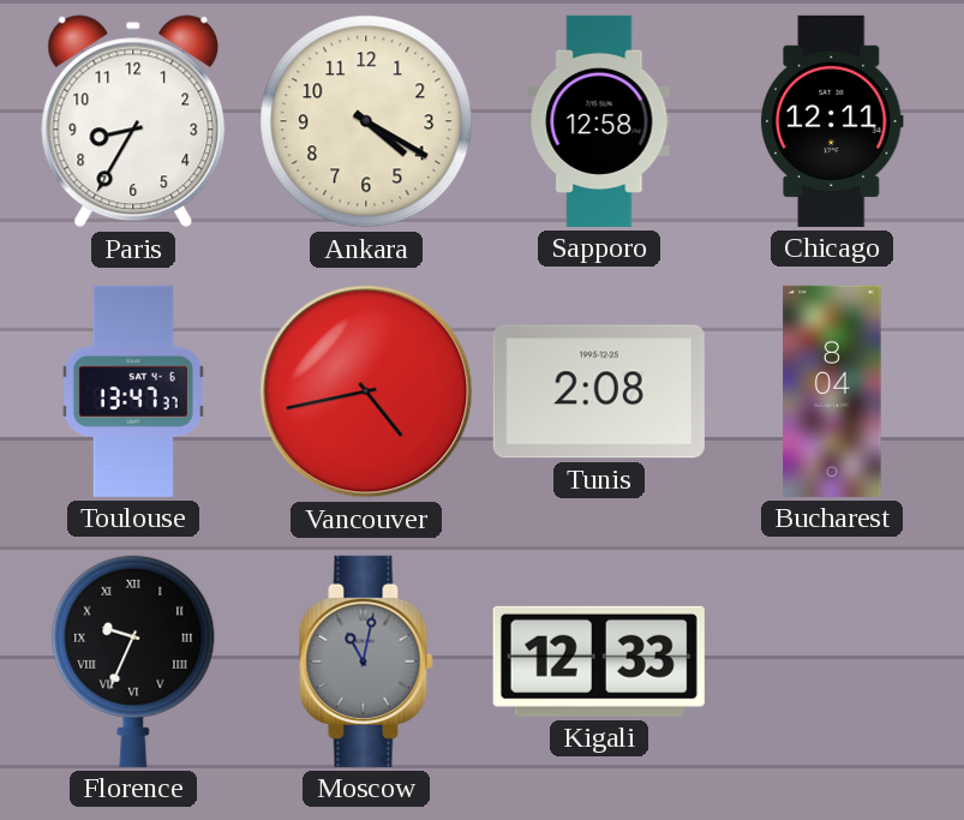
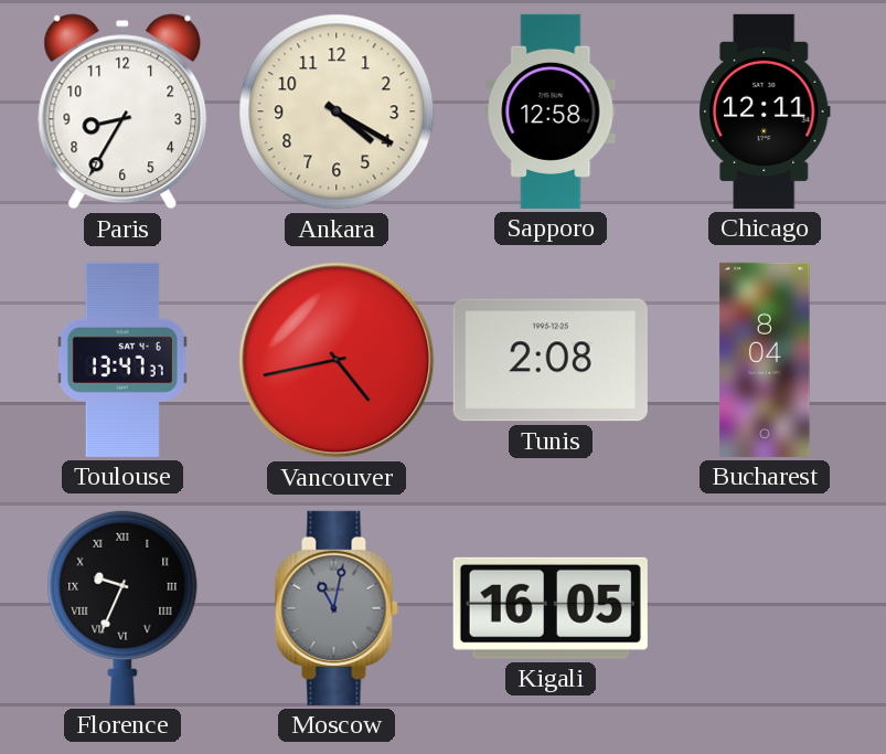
Kigali: 12:33 -> 16:05 (551, 608)
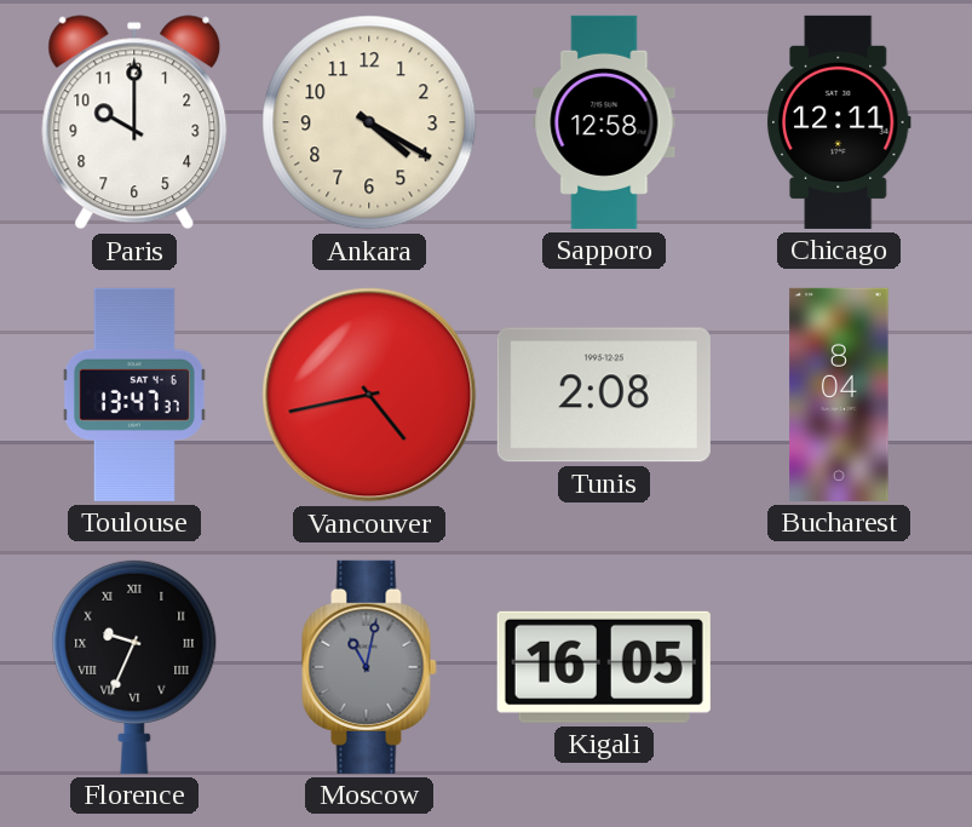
Paris: 8:35 -> 10:00 (134, 122)
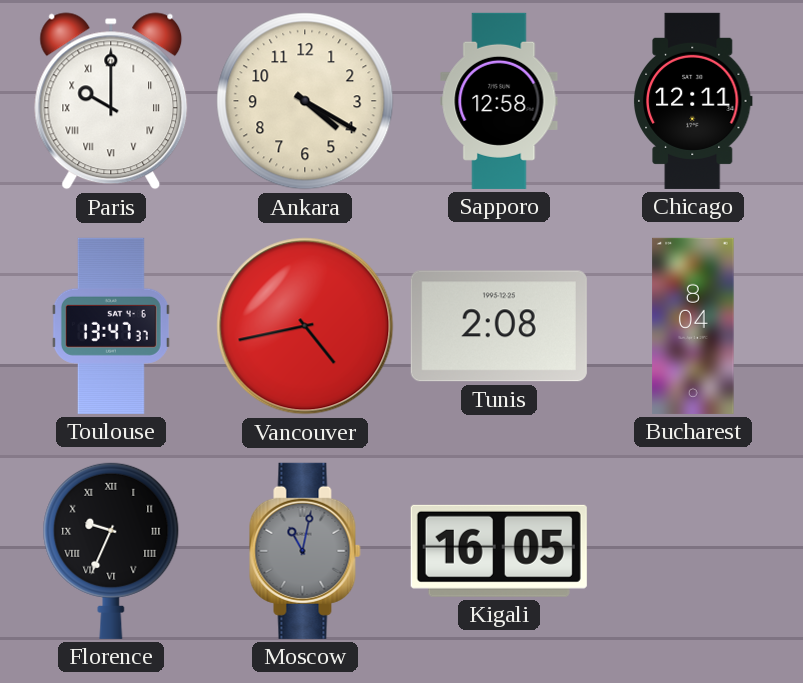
Paris numerals: Arabic -> Roman (111, 101)
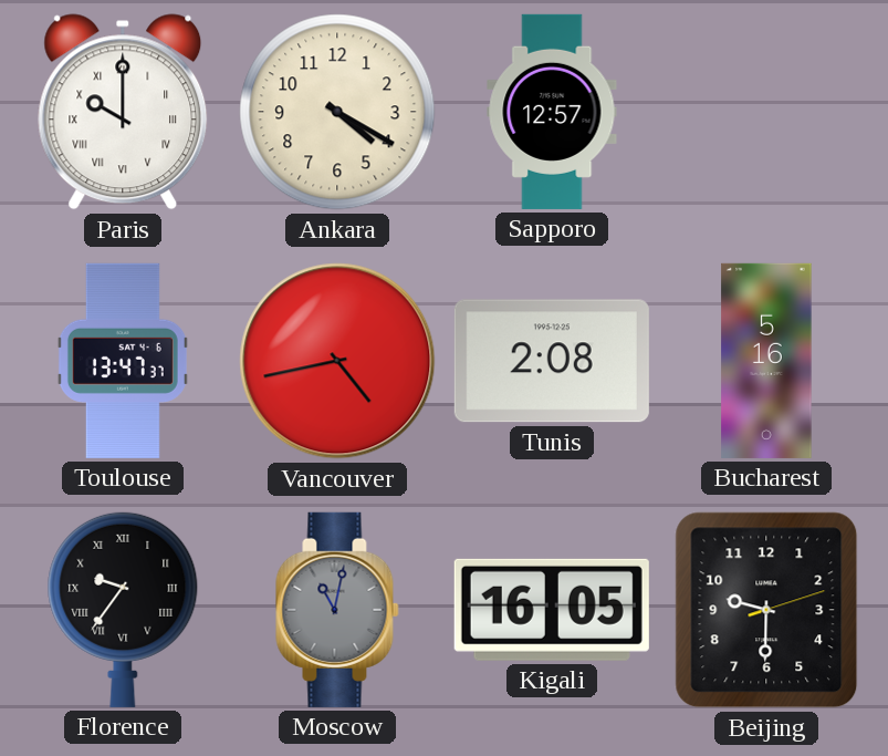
Sapporo: 12:58 -> 12:57 (552, 112)
Chicago: 12:11 -> none (693, 101)
Bucharest: 8:04 -> 5:16 (766, 361)
Florence: 9:34 -> 9:36 (123, 609)
Beijing: none -> 9:30 (766, 610)
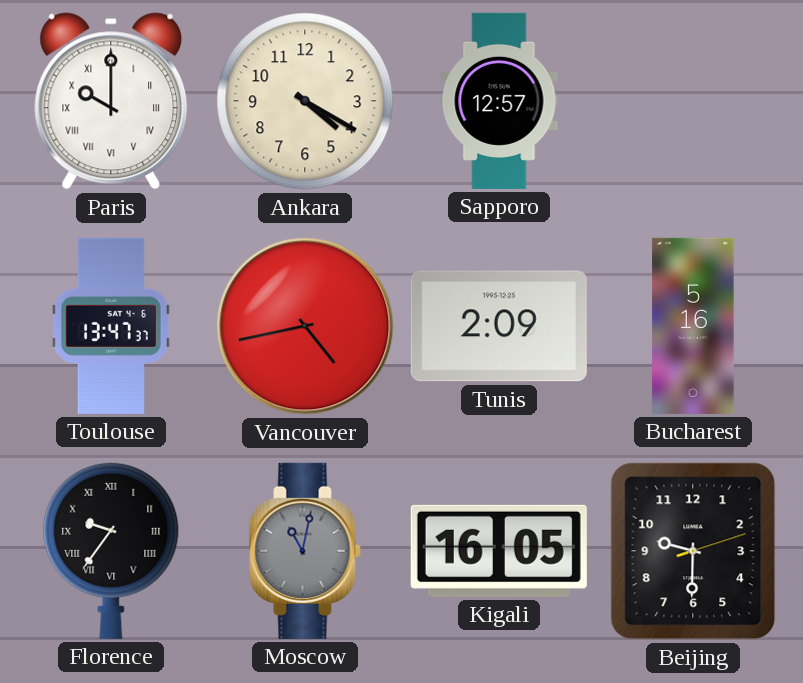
Tunis: 2:08 -> 2:09 (499, 326)
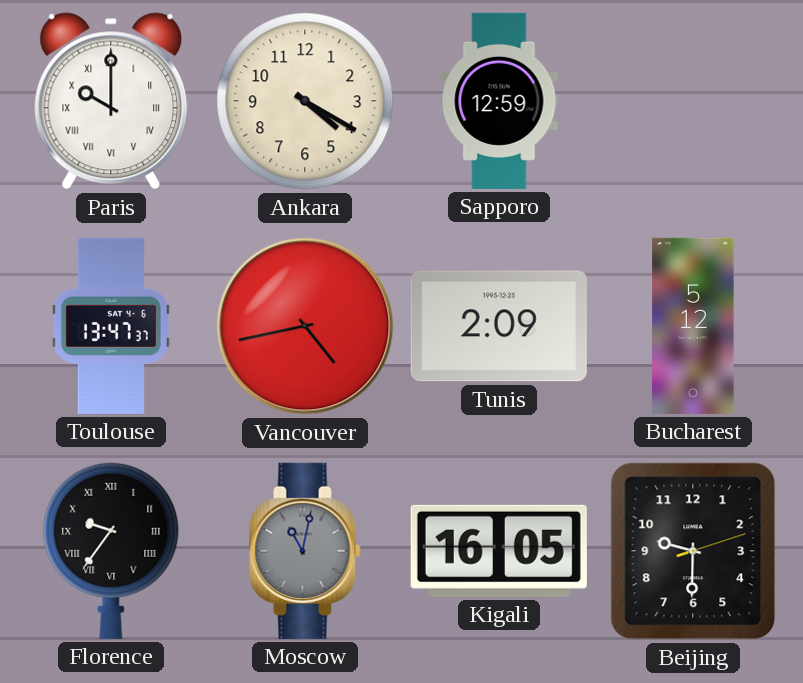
Sapporo: 12:57 -> 12:59 (499, 101)
Bucharest: 5:16 -> 5:12 (693, 326)
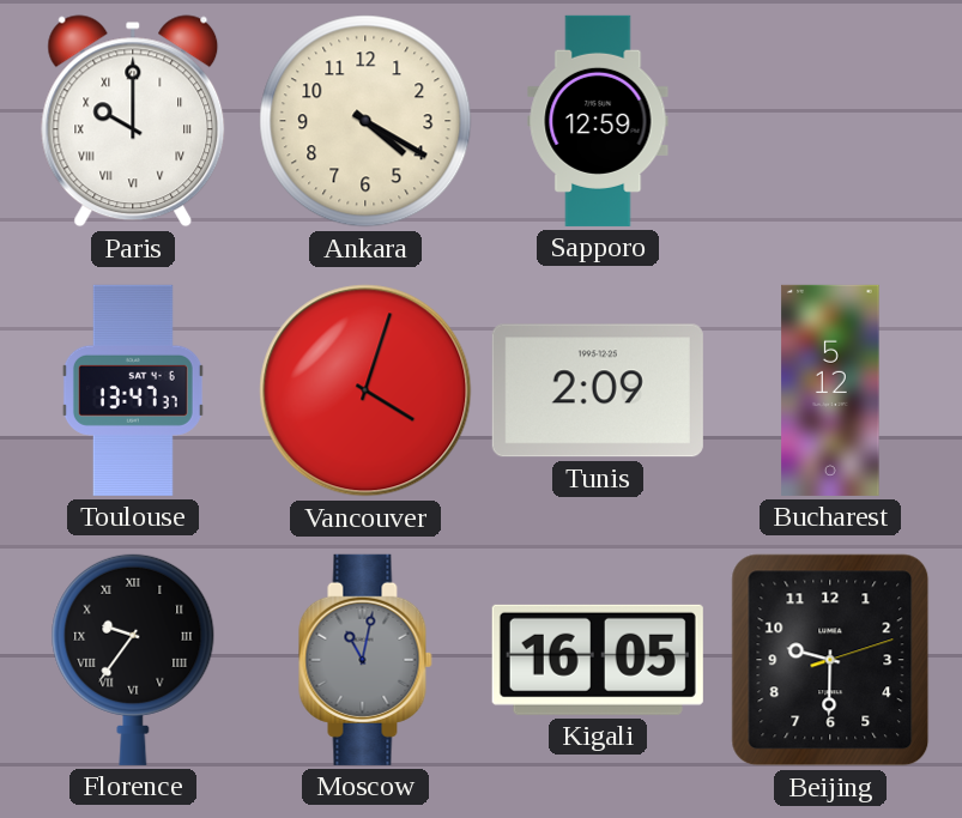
Vancouver: 4:43 -> 4:03 (365, 390)
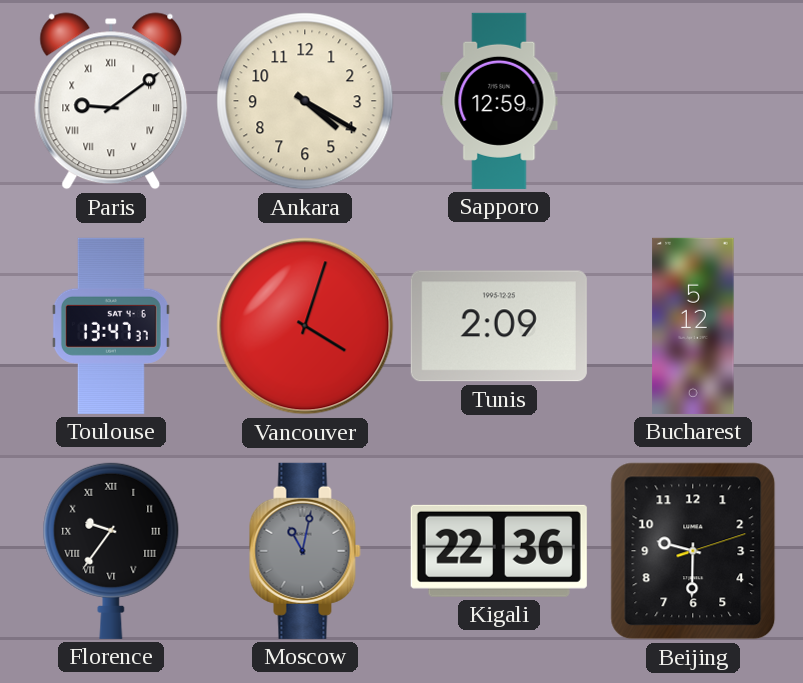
Paris: 10:00 -> 9:09 (111, 101)
Kigali: 16:05 -> 22:36 (499, 551)
